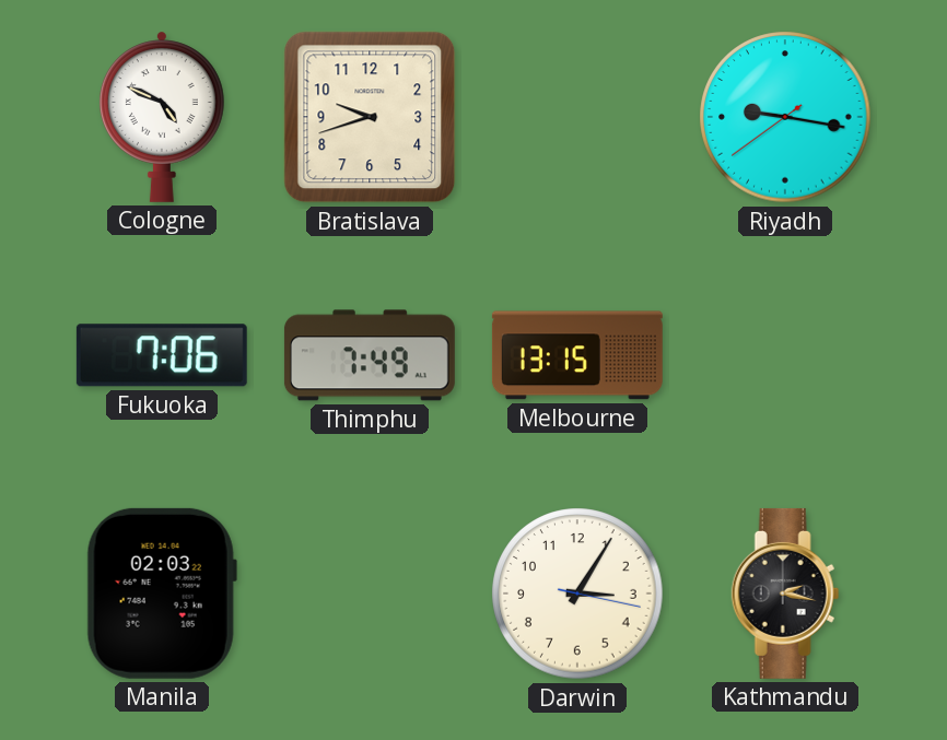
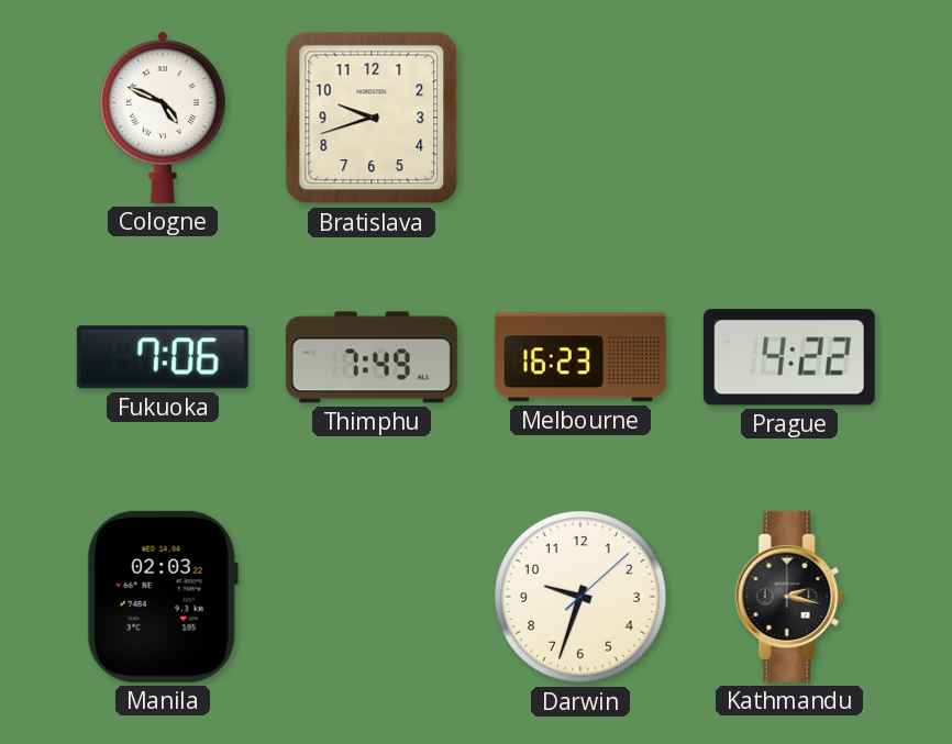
Riyadh: 9:16 -> none (785, 117)
Melbourne: 13:15 -> 16:23 (580, 357)
Prague: none -> 4:22 (789, 357)
Darwin: 3:05 -> 9:33 (580, 597)
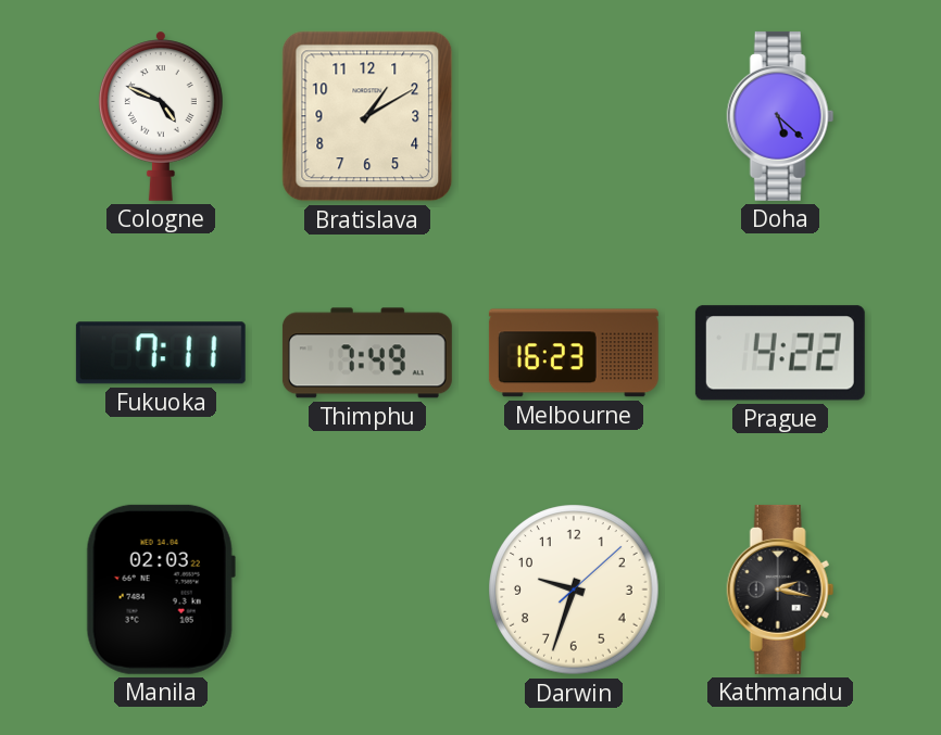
Bratislava: 9:42 -> 1:10 (367, 116)
Doha: none -> 5:22 (780, 116)
Fukuoka: 7:06 -> 7:11 (161, 353)
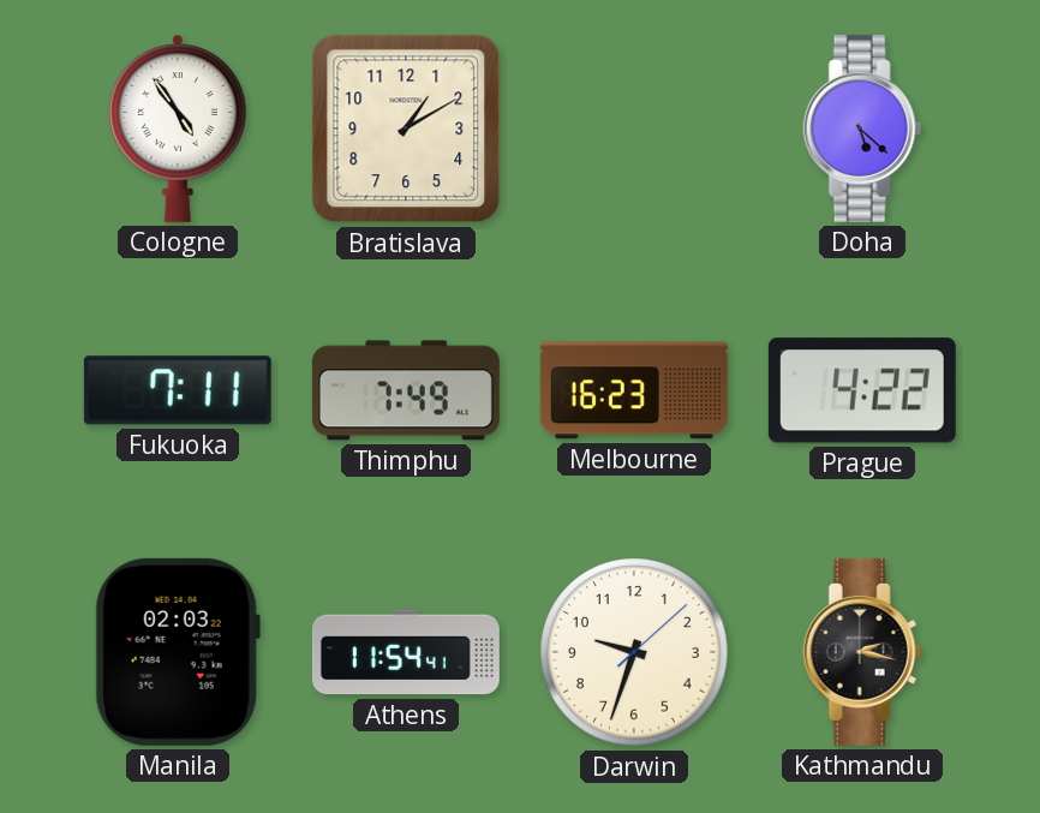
Cologne: 4:49 -> 4:54 (178, 128)
Athens: none -> 11:54 (406, 652)
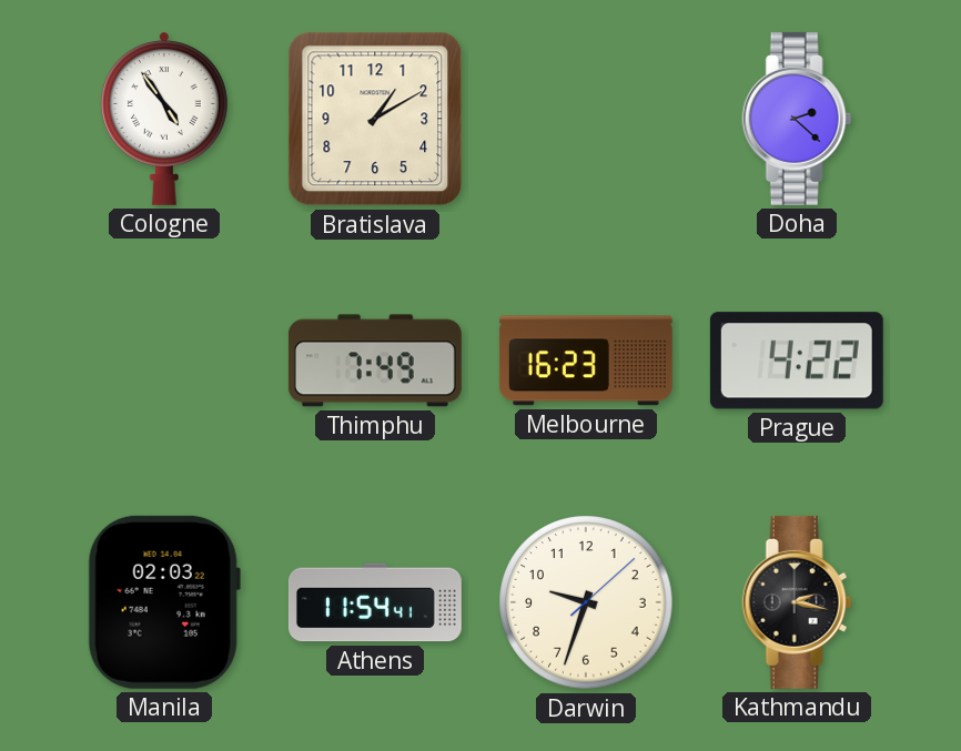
Doha: 5:22 -> 2:22 (797, 119)
Fukuoka: 7:11 -> none (178, 390)
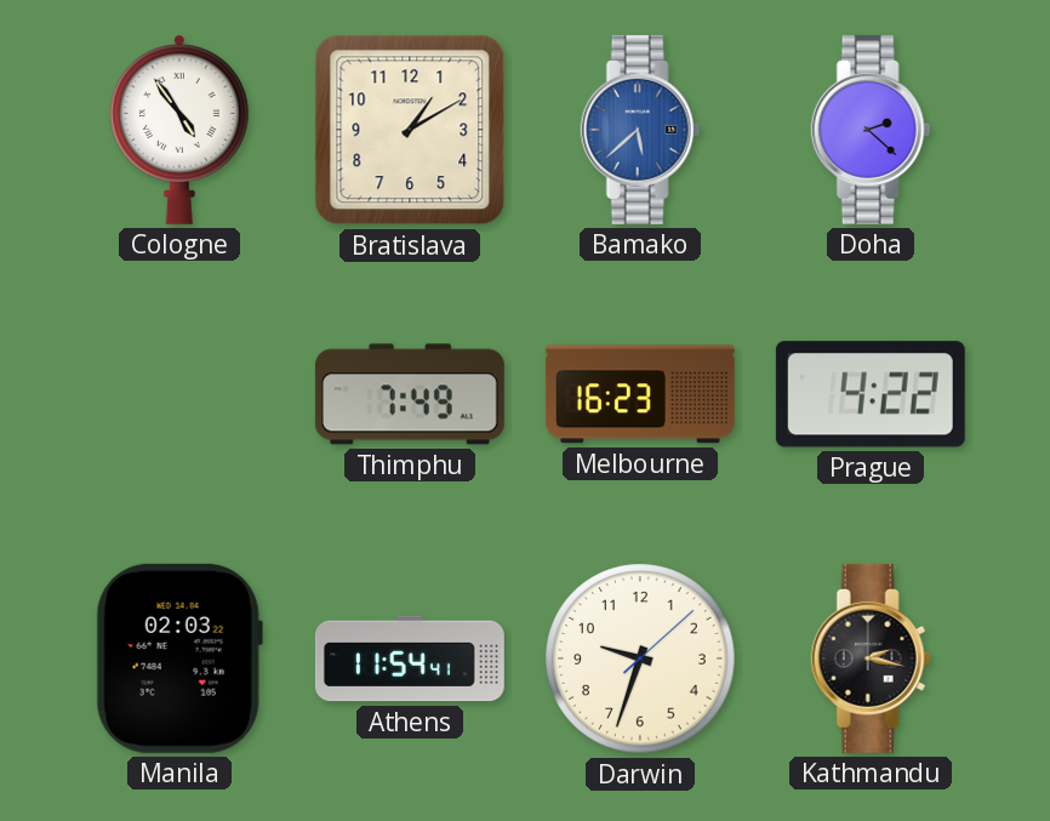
Bamako: none -> 5:38 (640, 130)
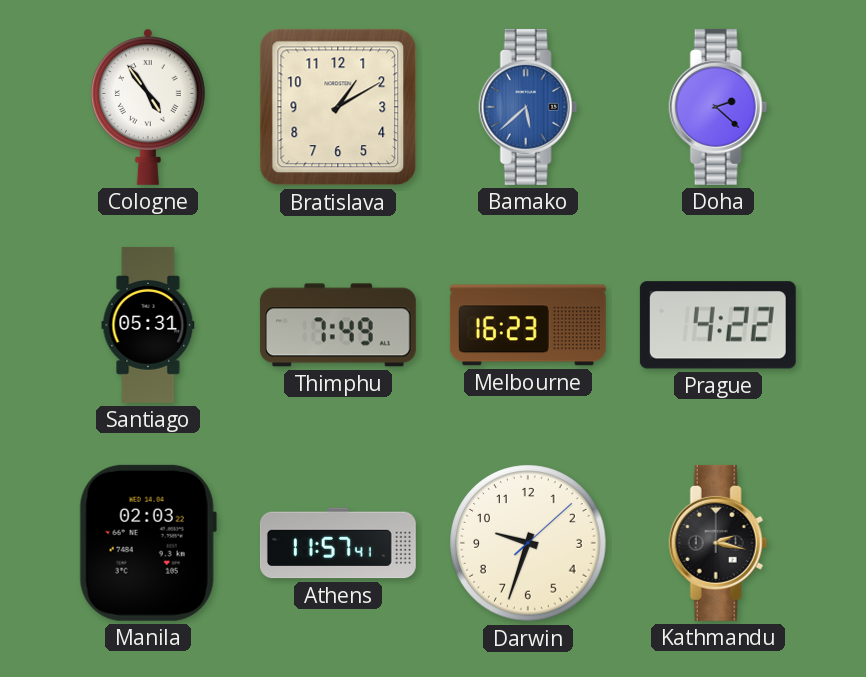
Santiago: none -> 05:31 (148, 325)
Athens: 11:54 -> 11:57 (338, 543)
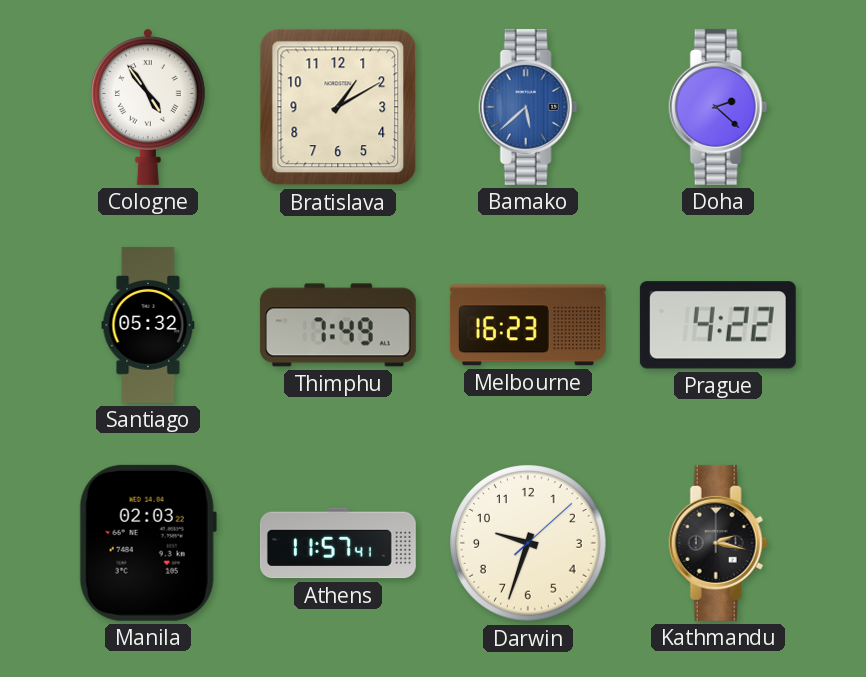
Santiago: 05:31 -> 05:32 (148, 325)
